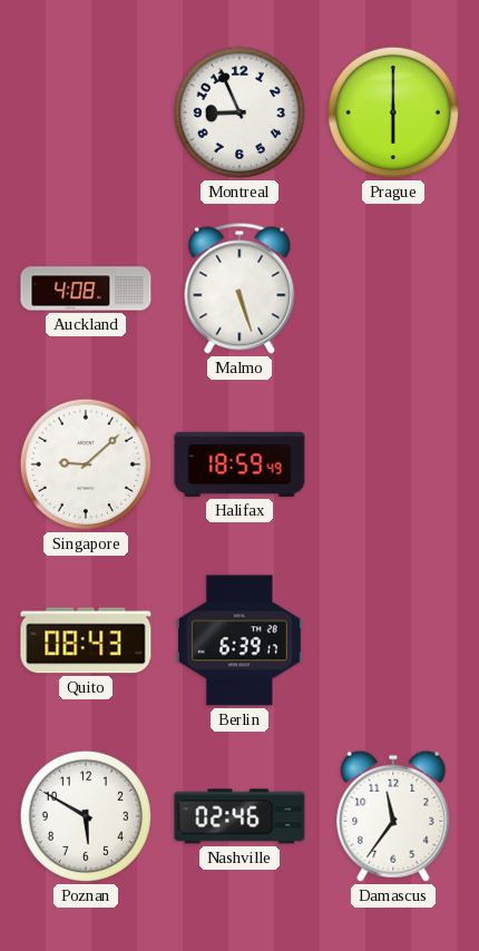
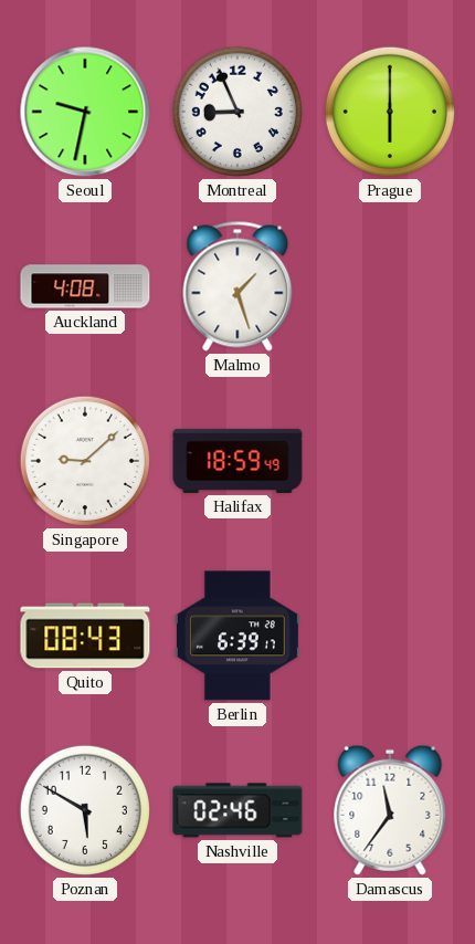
Seoul: none -> 9:32 (85, 112)
Malmo: 5:27 -> 1:27 (237, 286)
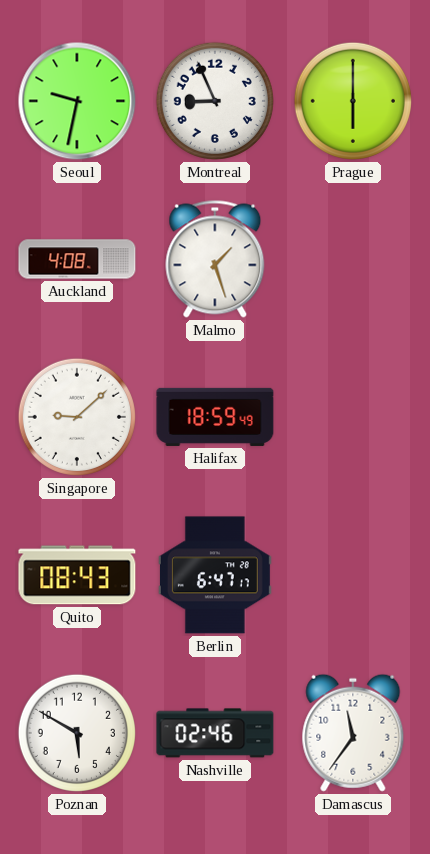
Berlin: 6:39 -> 6:47 (215, 575)
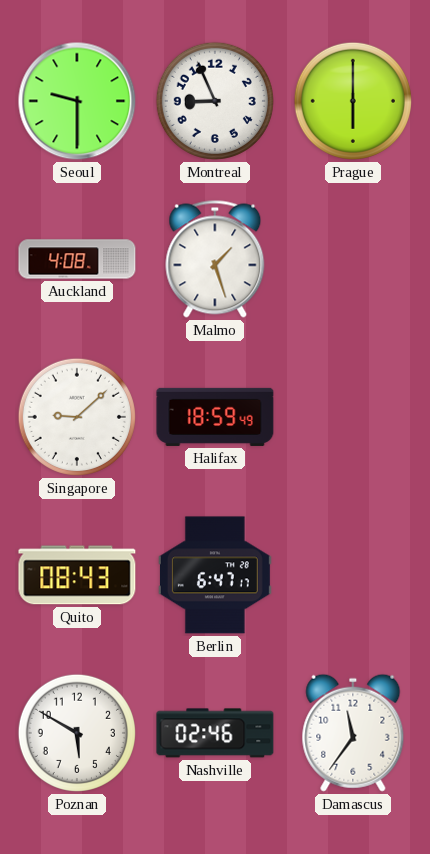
Seoul: 9:32 -> 9:30 (77, 101)
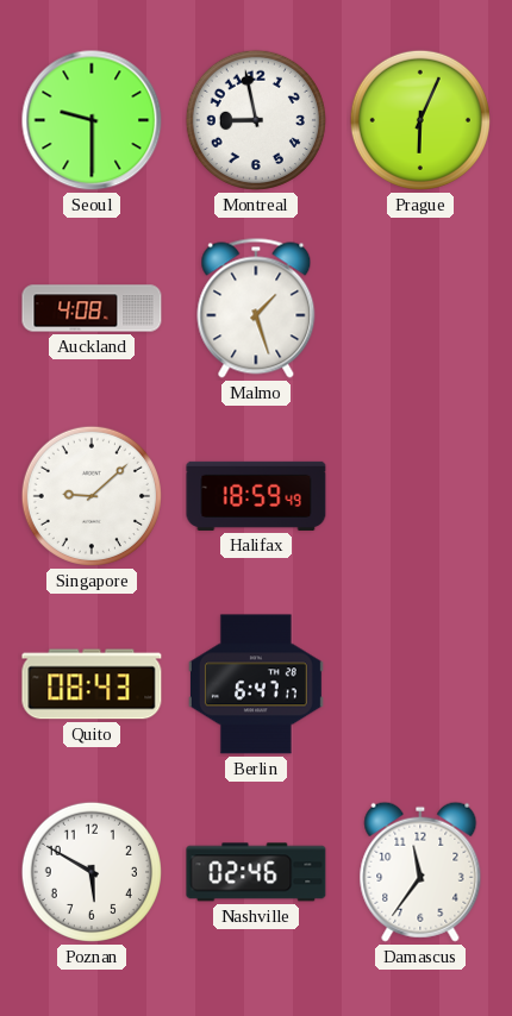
Montreal: 8:56 -> 8:58 (256, 120)
Prague: 6:00 -> 6:04 (420, 120)
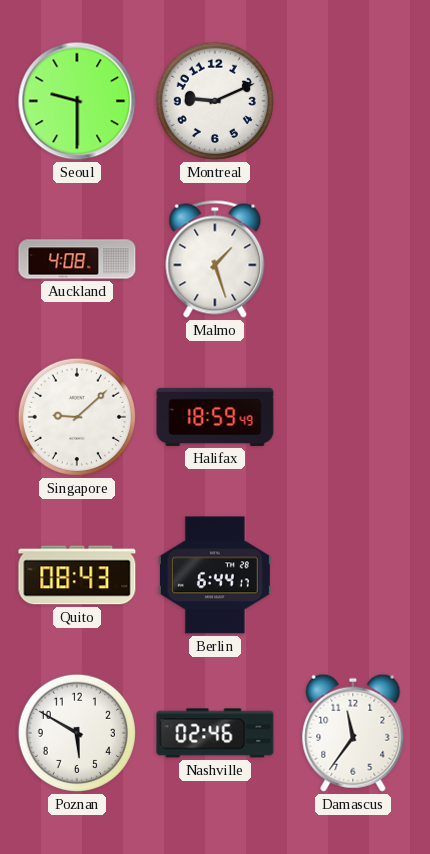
Montreal: 8:58 -> 9:11 (215, 101)
Prague: 6:04 -> none (420, 120)
Berlin: 6:47 -> 6:44 (215, 575)
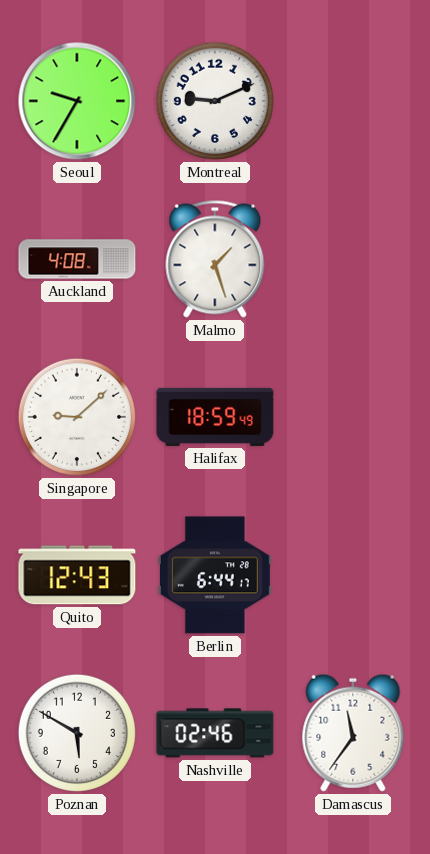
Seoul: 9:30 -> 9:35 (77, 101)
Quito: 08:43 -> 12:43 (77, 575)
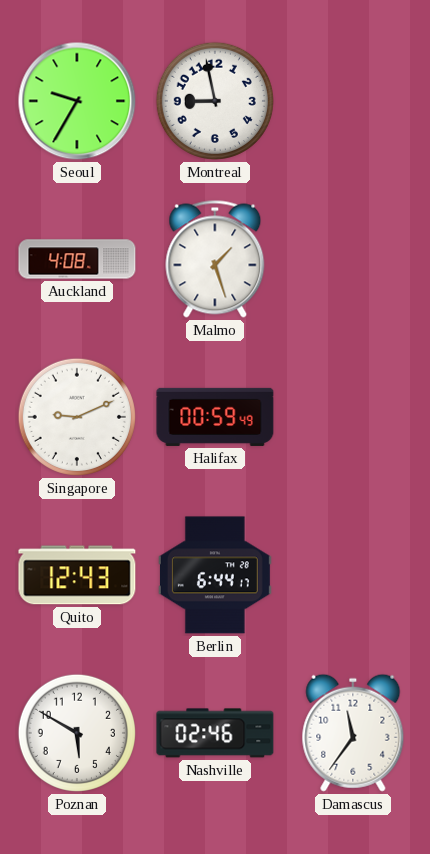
Montreal: 9:11 -> 8:58 (215, 101)
Singapore: 9:08 -> 9:11 (77, 417)
Halifax: 18:59 -> 00:59 (215, 417)
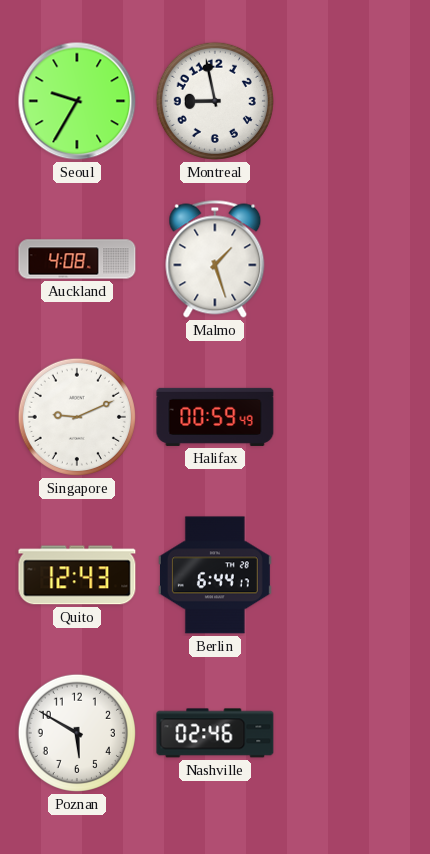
Damascus: 11:36 -> none (353, 733)
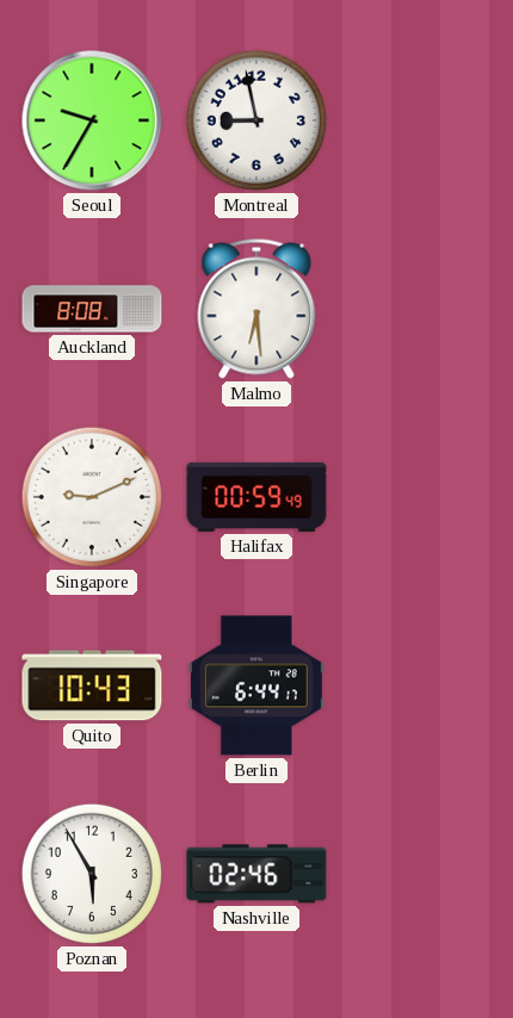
Auckland: 4:08 -> 8:08 (92, 309)
Malmo: 1:27 -> 6:29 (256, 309)
Quito: 12:43 -> 10:43 (92, 685)
Poznan: 5:50 -> 5:55 (92, 874)
